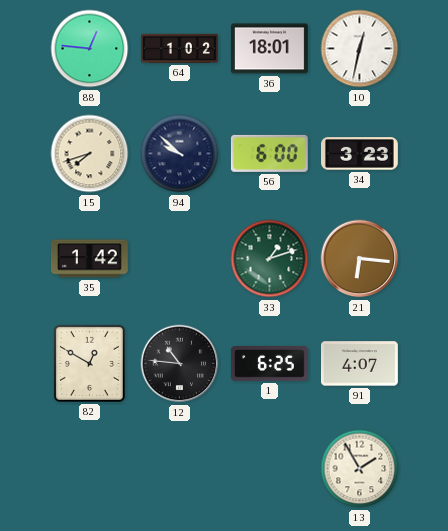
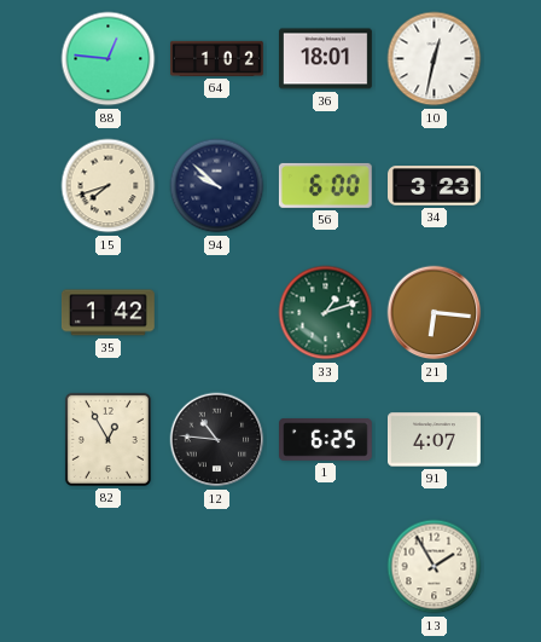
82: 12:50 -> 12:55 (107, 439)
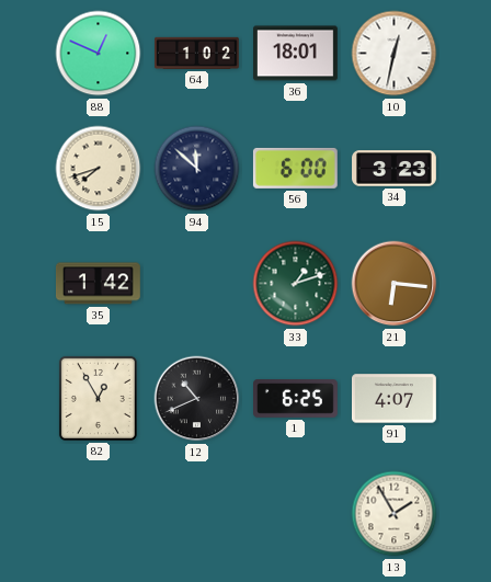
88: 12:46 -> 12:49 (99, 54)
94: 9:52 -> 11:52 (197, 169)
12: 10:46 -> 10:41 (197, 399)
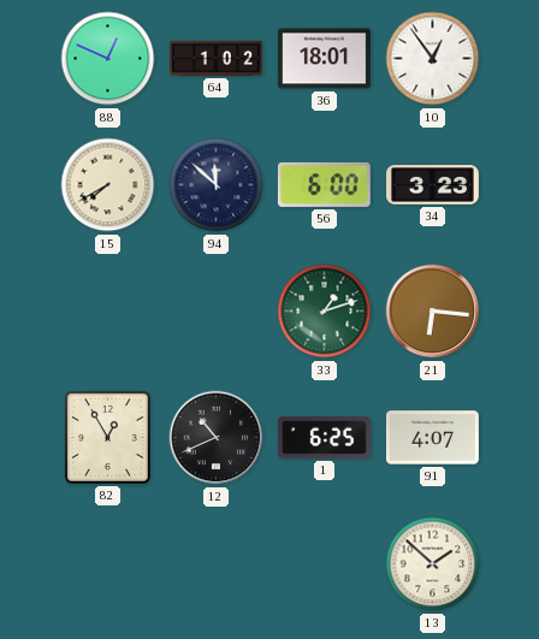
10: 12:32 -> 12:54 (433, 59)
15: 7:42 -> 7:40 (108, 185)
35: 1:42 -> none (98, 284)
13: 1:55 -> 1:52 (433, 564)
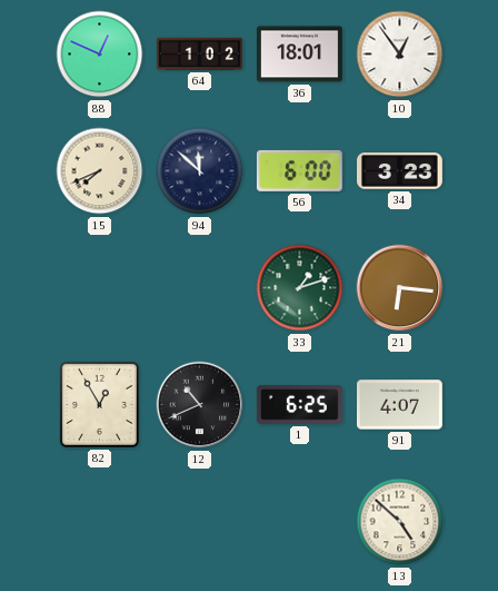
15: 7:40 -> 7:41 (100, 171)
13: 1:52 -> 4:52 (400, 522)
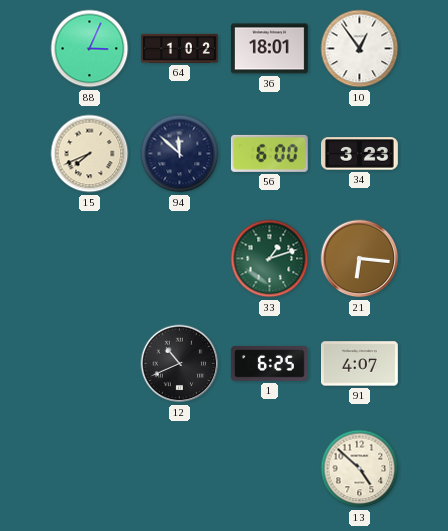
88: 12:49 -> 3:04 (90, 49)
82: 12:55 -> none (99, 404)
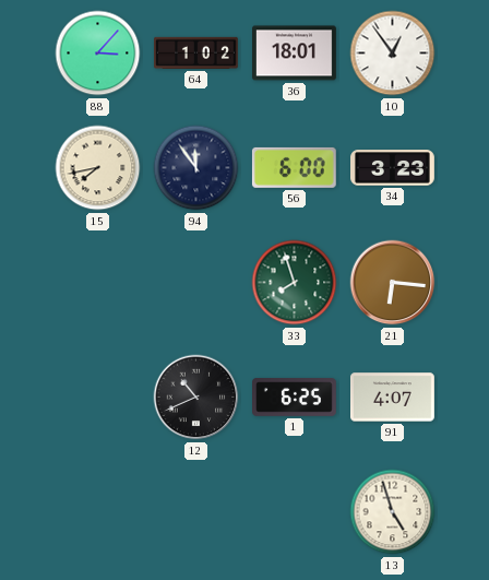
88: 3:04 -> 3:07 (98, 54)
15: 7:41 -> 7:43 (98, 168)
94: 11:52 -> 11:54 (196, 168)
33: 1:12 -> 7:57 (295, 283)
13: 4:52 -> 4:57 (393, 512)
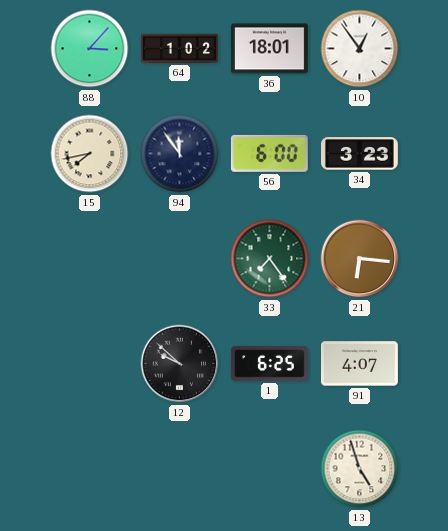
33: 7:57 -> 7:24 (270, 259)
12: 10:41 -> 9:52 (180, 364)
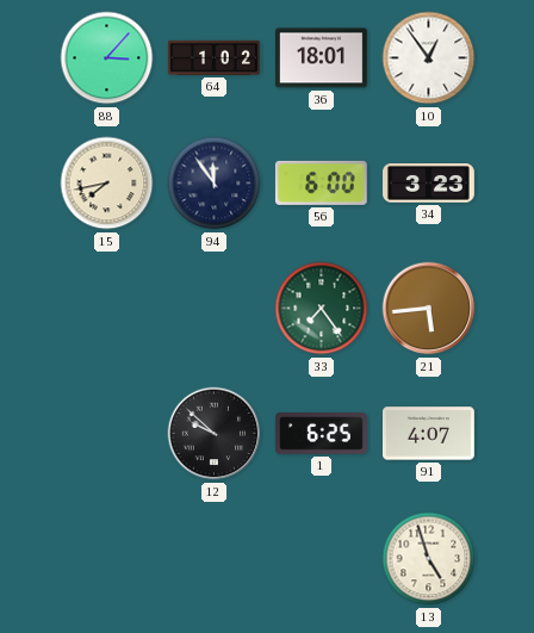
21: 6:16 -> 5:44 (429, 309)
